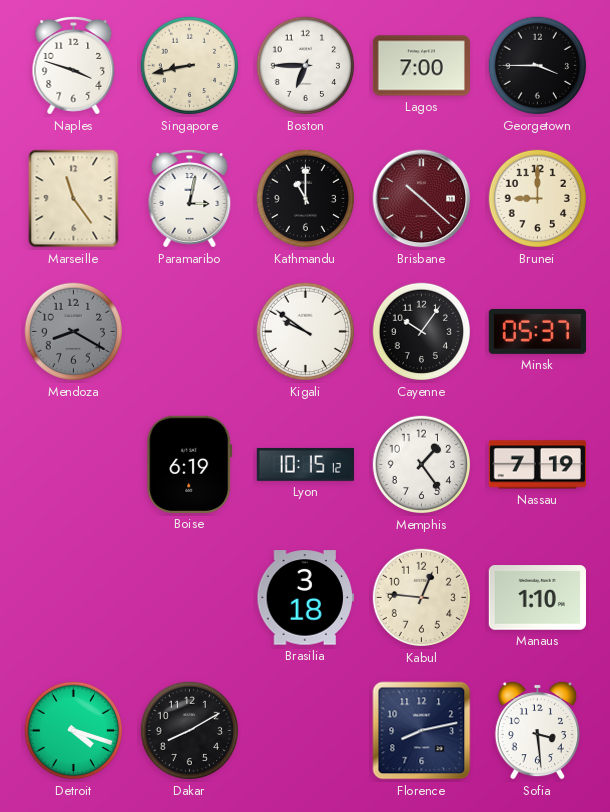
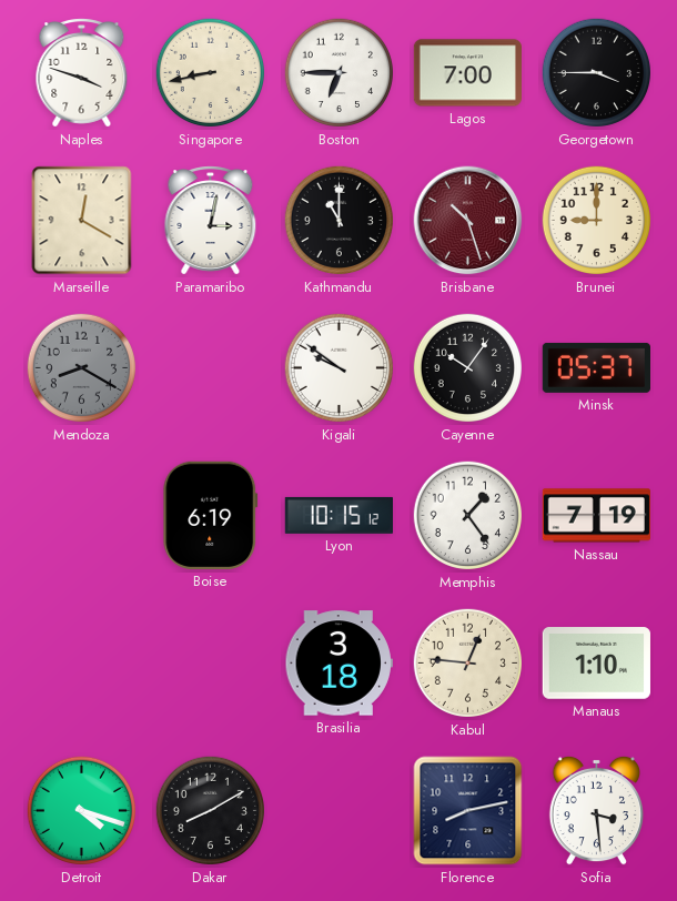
Marseille: 11:24 -> 12:20 (82, 221)
Brisbane: 10:22 -> 10:27 (468, 221)
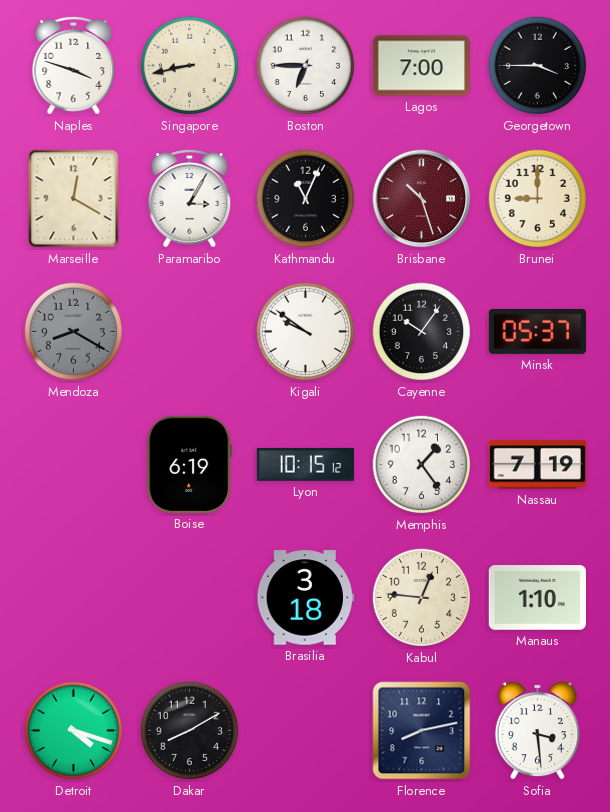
Paramaribo: 3:02 -> 3:05 (190, 199)
Kathmandu: 11:00 -> 11:04 (306, 199)
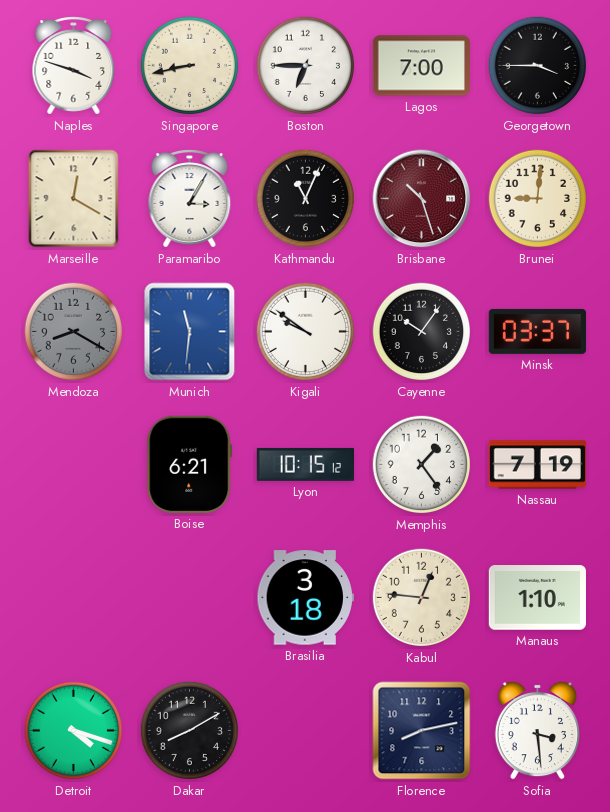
Brunei: 9:00 -> 9:01 (538, 199)
Munich: none -> 11:31 (190, 332)
Minsk: 05:37 -> 03:37 (537, 331)
Boise: 6:19 -> 6:21 (190, 464)
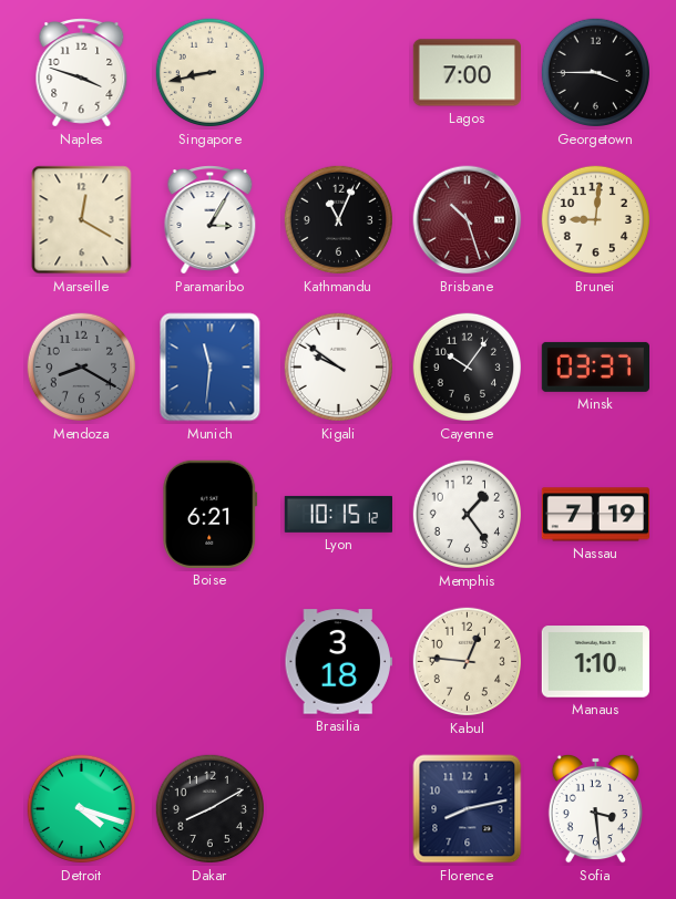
Boston: 6:45 -> none (306, 66)
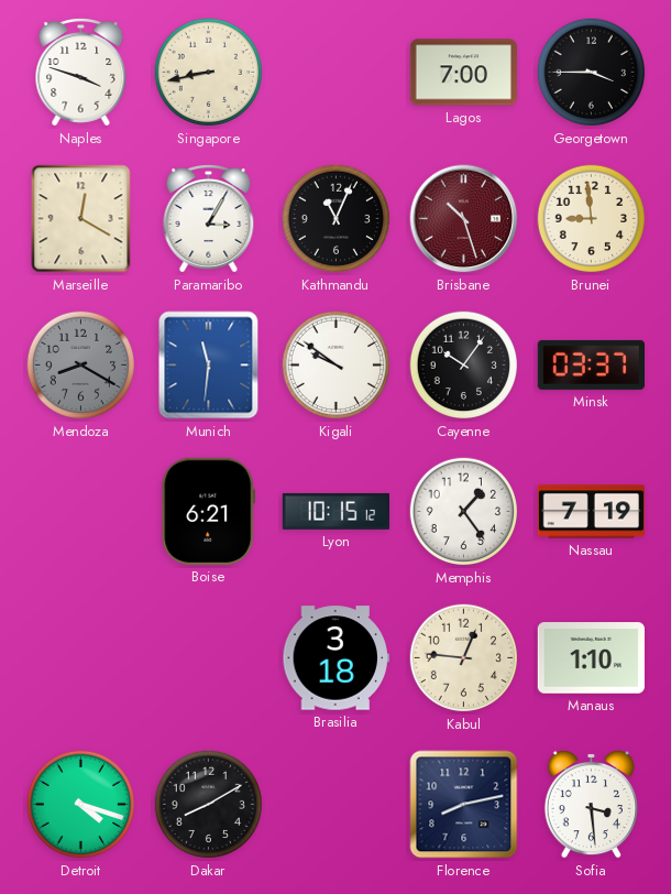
Brunei: 9:01 -> 8:59 (592, 219)
